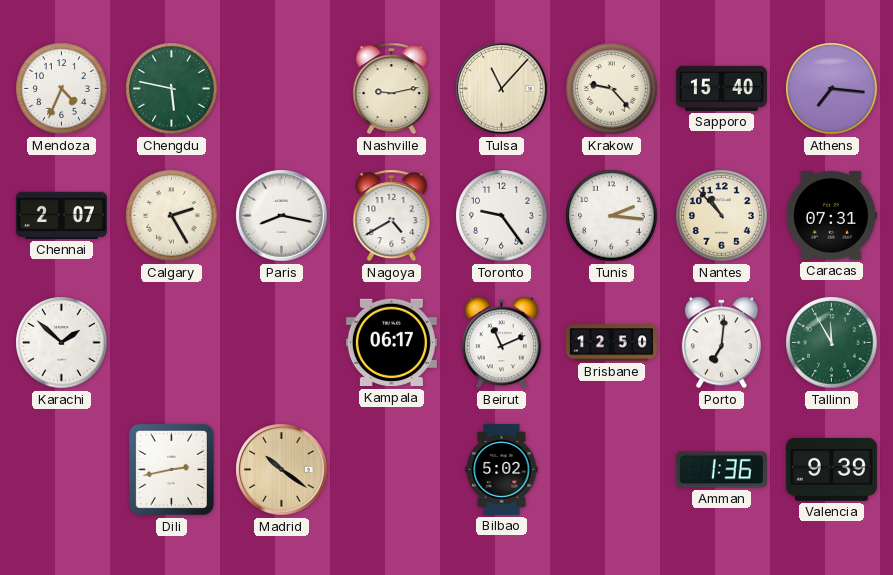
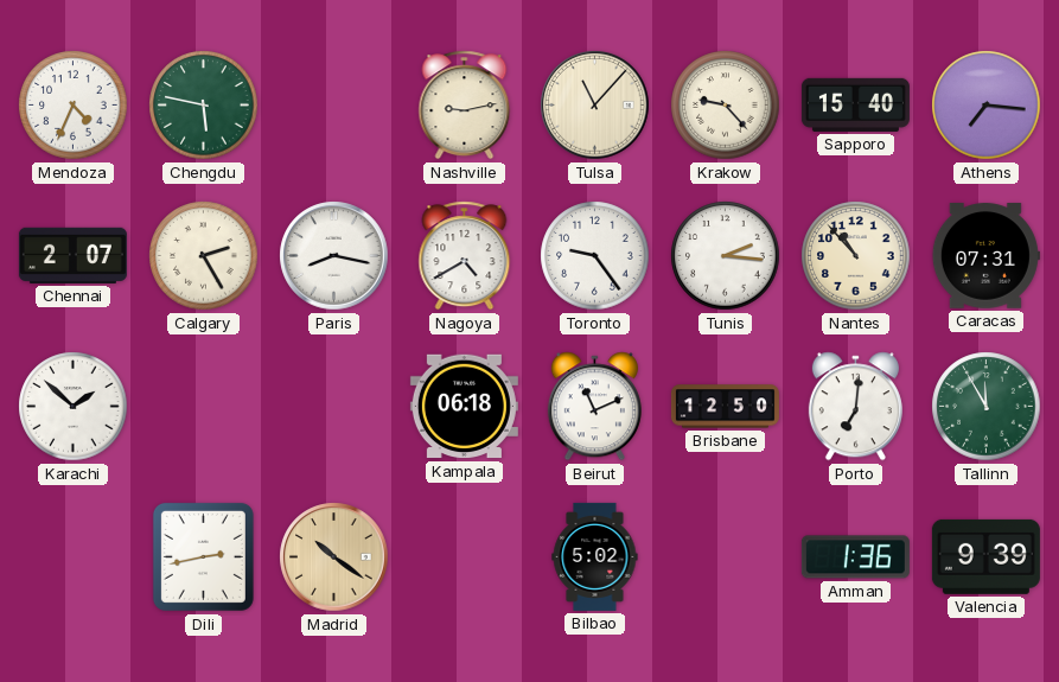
Kampala: 06:17 -> 06:18 (464, 407)
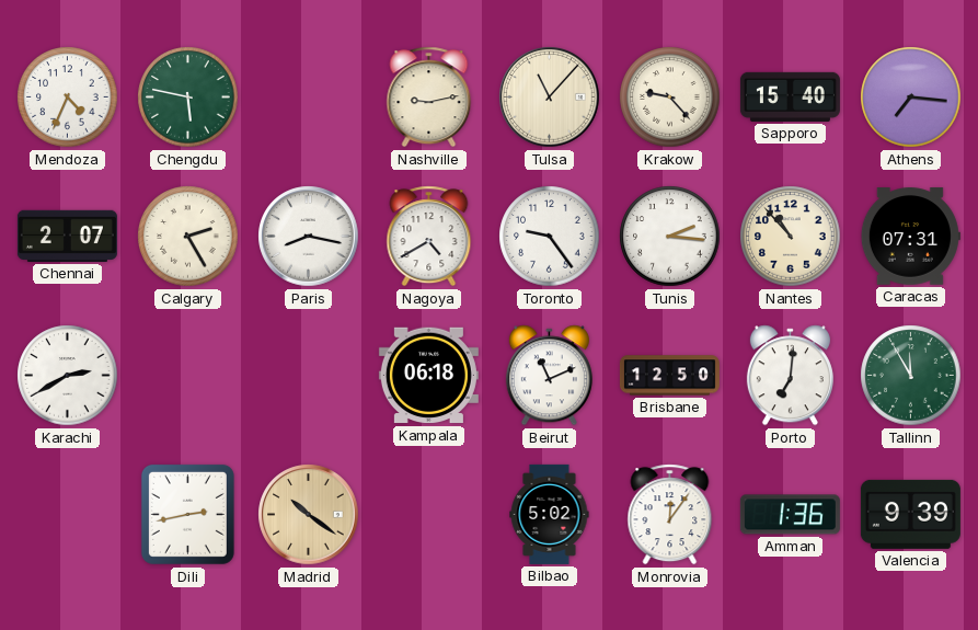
Karachi: 1:52 -> 2:40 (68, 376)
Monrovia: none -> 12:06 (670, 515)
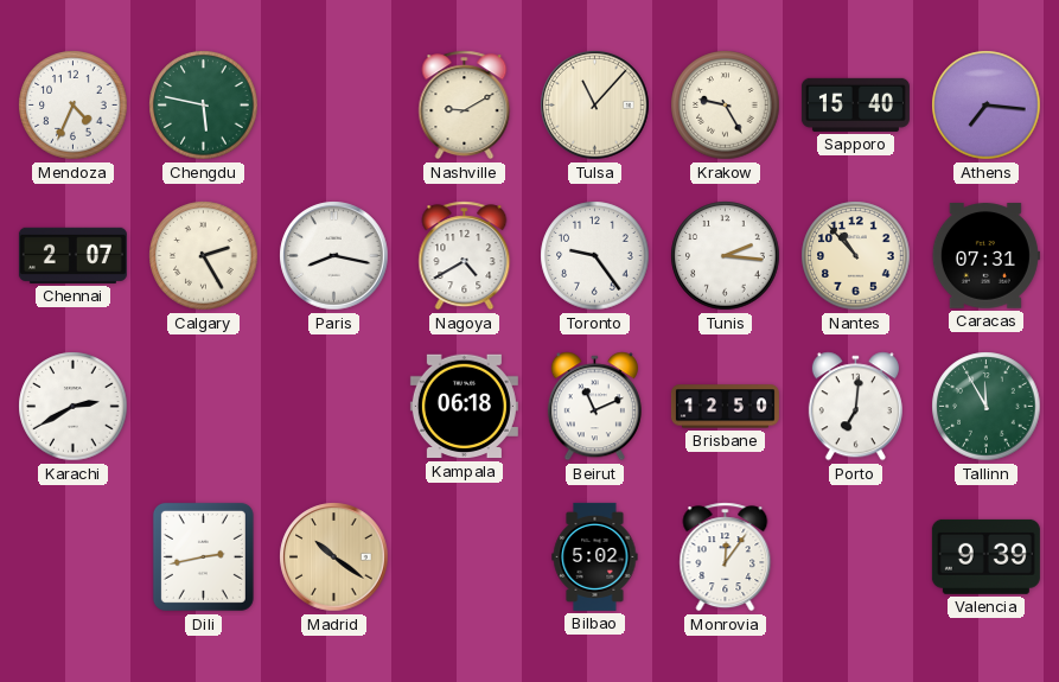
Nashville: 9:13 -> 9:10 (465, 106)
Krakow: 9:23 -> 9:25 (726, 106)
Amman: 1:36 -> none (790, 515)
